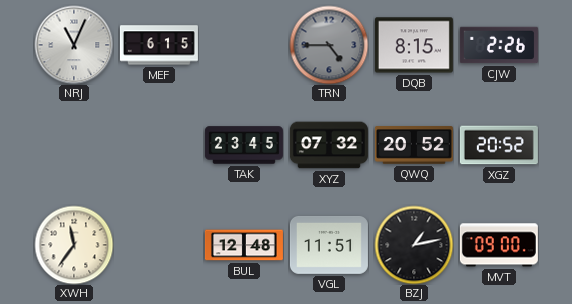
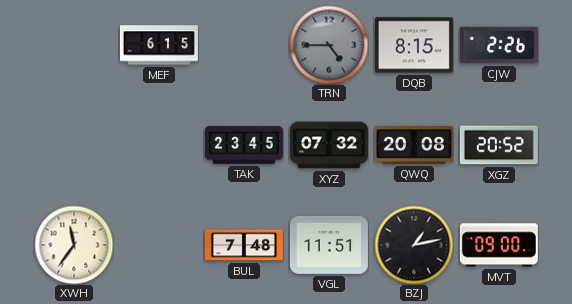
NRJ: 11:04 -> none (74, 45)
QWQ: 20:52 -> 20:08 (414, 145)
BUL: 12:48 -> 7:48 (244, 245)
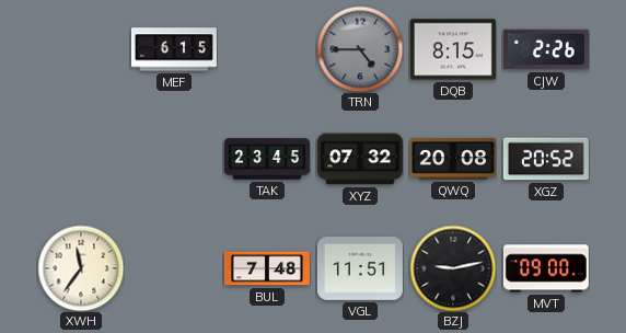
BZJ: 1:13 -> 9:13 (453, 268)
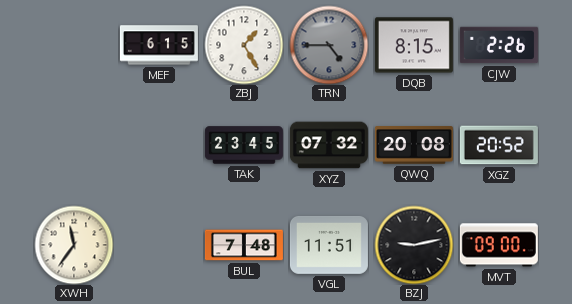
ZBJ: none -> 1:25 (244, 45)
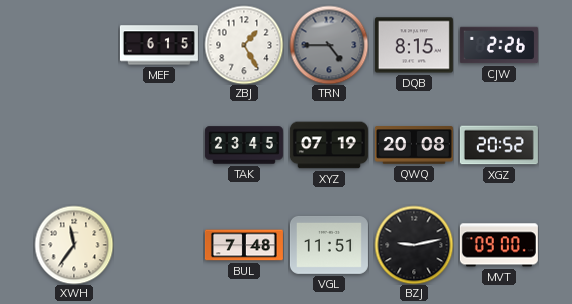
XYZ: 07:32 -> 07:19 (329, 145)
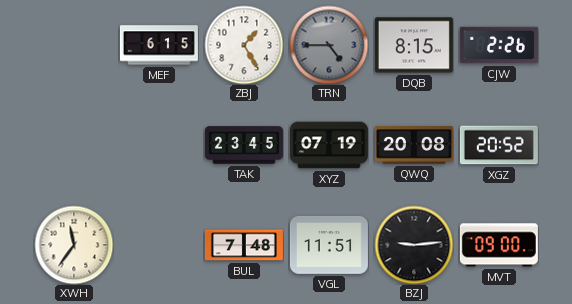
BZJ: 9:13 -> 9:14 (414, 245)
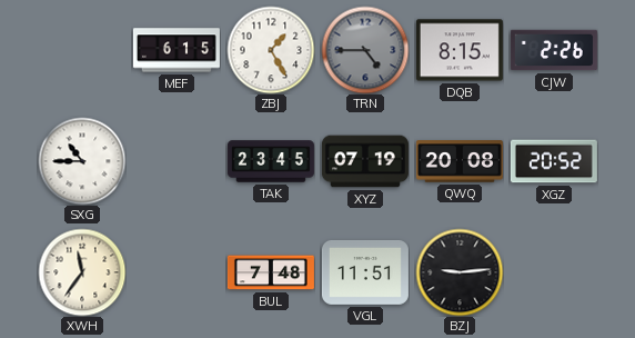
SXG: none -> 10:45 (82, 161)
MVT: 09:00 -> none (499, 245)
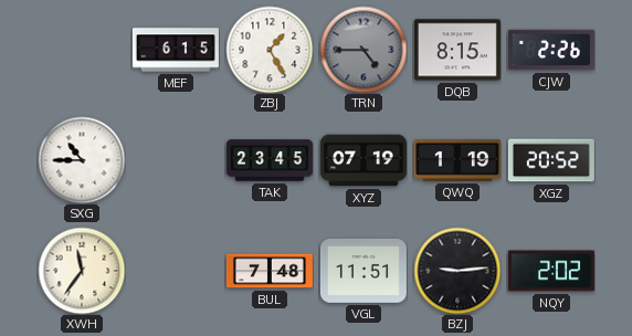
QWQ: 20:08 -> 1:19 (457, 160)
NQY: none -> 2:02 (551, 271)
